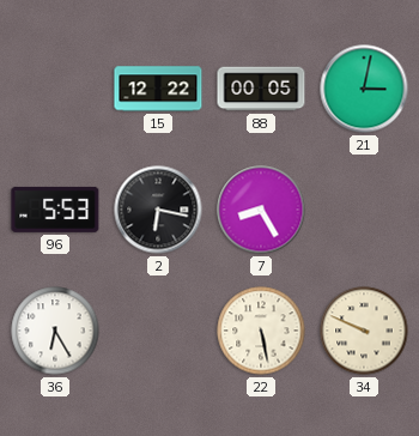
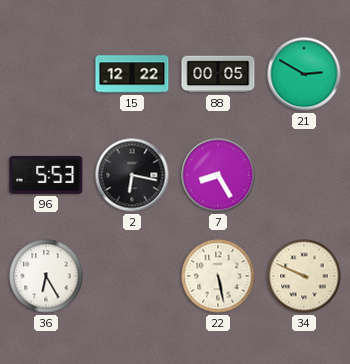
21: 3:02 -> 2:50 (304, 74)
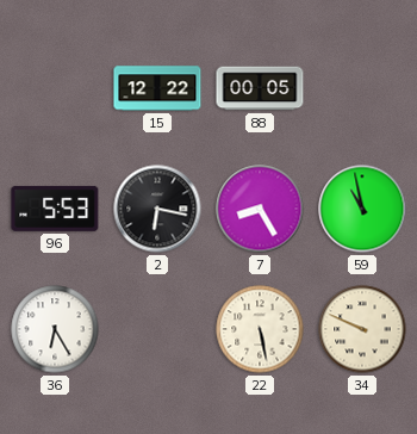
21: 2:50 -> none (304, 74)
59: none -> 10:58 (362, 209)
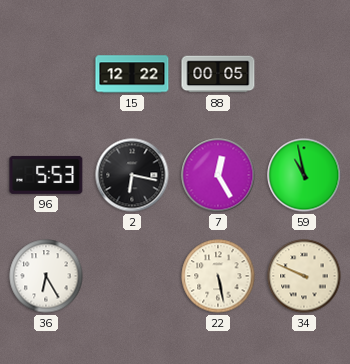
7: 8:25 -> 12:25 (218, 175)
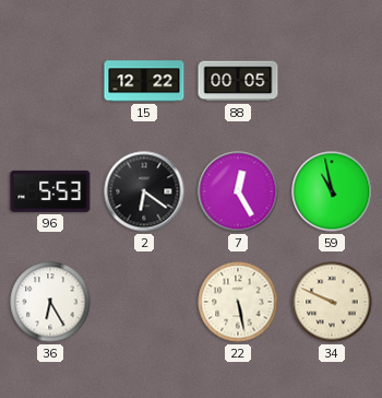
2: 6:17 -> 6:21 (144, 191)
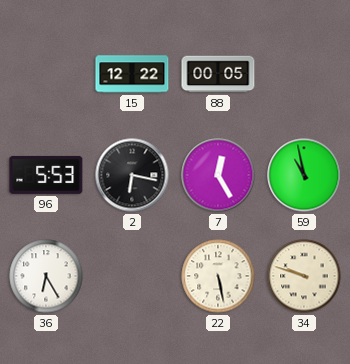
2: 6:21 -> 6:17 (132, 175)
34: 9:49 -> 9:48 (304, 276)
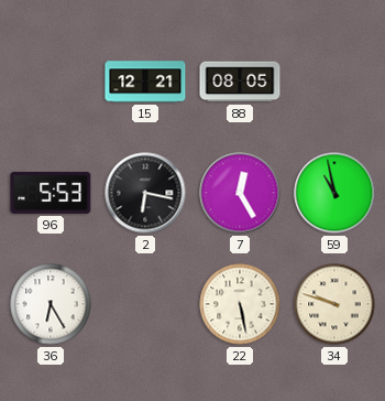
15: 12:22 -> 12:21 (145, 82)
88: 00:05 -> 08:05 (240, 82)
